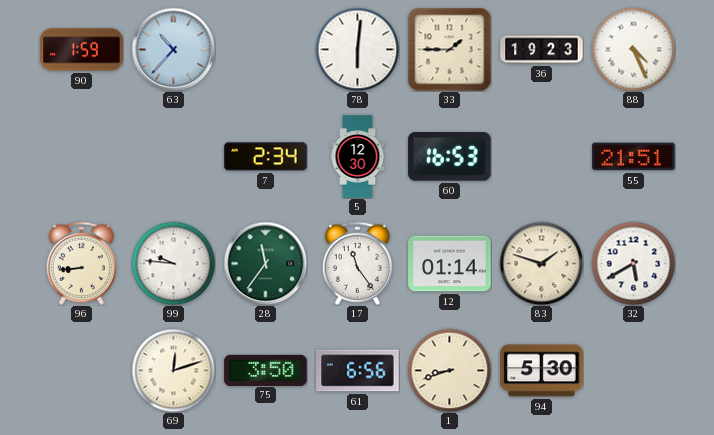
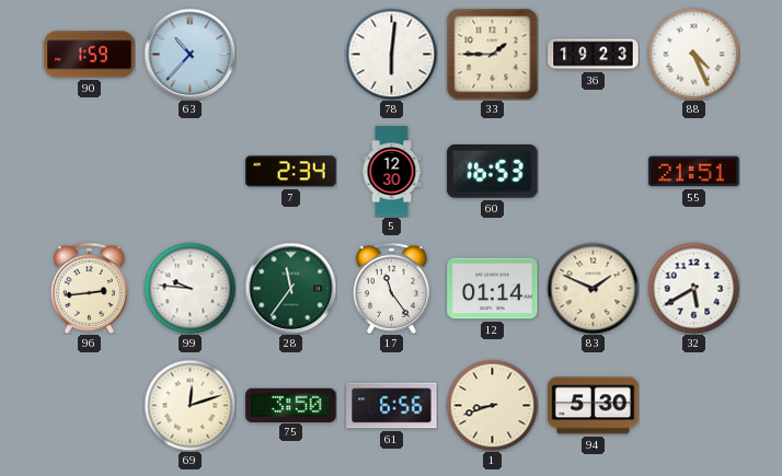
96: 8:44 -> 2:44 (89, 288)
83: 1:48 -> 1:49 (593, 288)
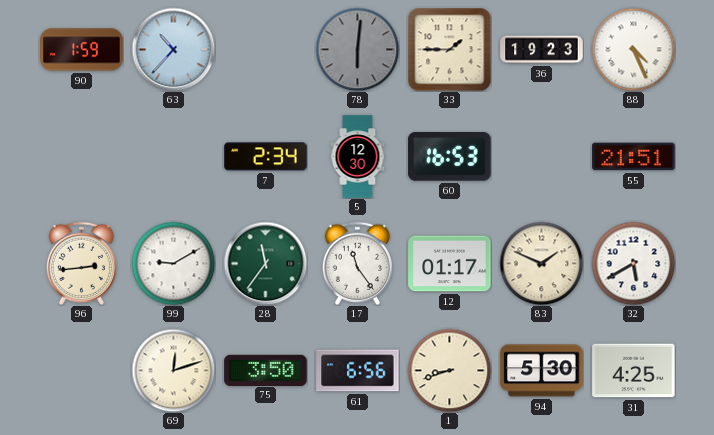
78 dial: white -> grey (357, 49)
99: 9:46 -> 9:10 (173, 263)
12: 01:14 -> 01:17 (450, 264)
31: none -> 4:25 (634, 371)
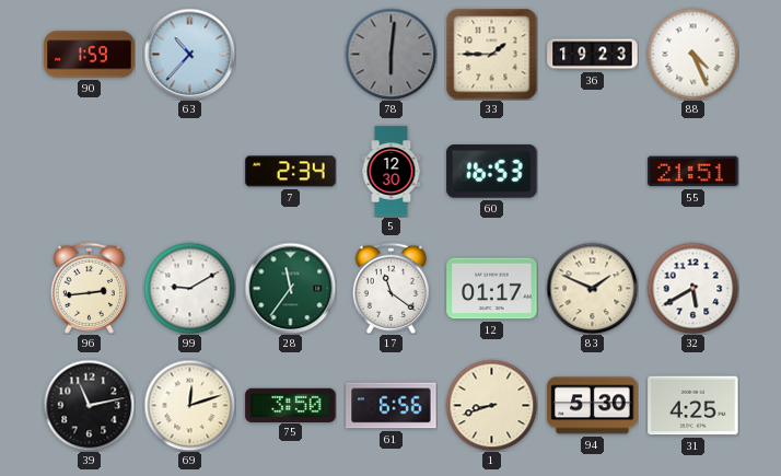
17: 11:24 -> 11:21 (391, 288)
39: none -> 11:13 (89, 405)
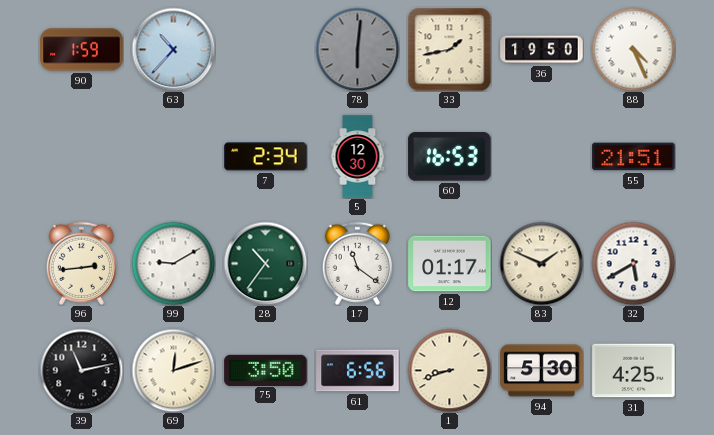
33: 1:45 -> 1:43 (449, 49)
36: 19:23 -> 19:50 (542, 50)
28: 11:36 -> 10:36 (265, 263)
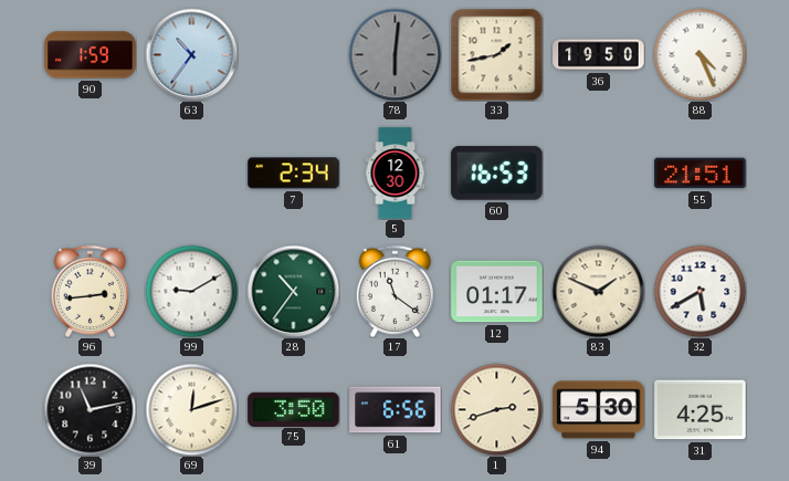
63: 10:37 -> 10:36 (191, 54)
1: 8:42 -> 2:42 (496, 409)
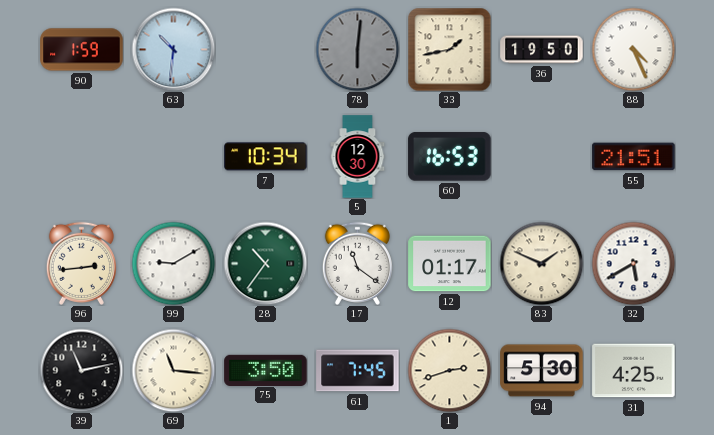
63: 10:36 -> 10:31 (173, 49)
7: 2:34 -> 10:34 (266, 157)
69: 12:12 -> 11:16 (173, 370)
61: 6:56 -> 7:45 (358, 371)
